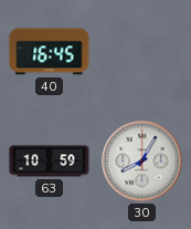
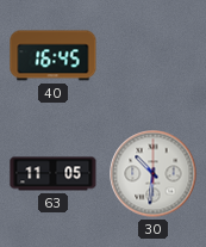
63: 10:59 -> 11:05 (54, 174)
30: 8:05 -> 10:31 (154, 174)
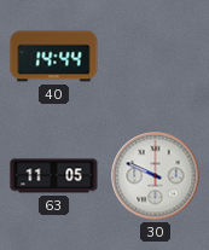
40: 16:45 -> 14:44 (54, 57)
30: 10:31 -> 9:49 (156, 176)
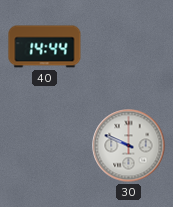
63: 11:05 -> none (54, 176)
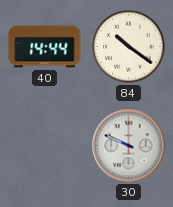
84: none -> 10:21 (129, 47)
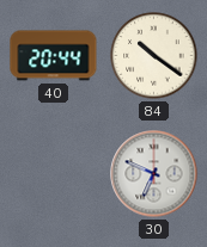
40: 14:44 -> 20:44 (54, 56)
30: 9:49 -> 6:49 (154, 174)
